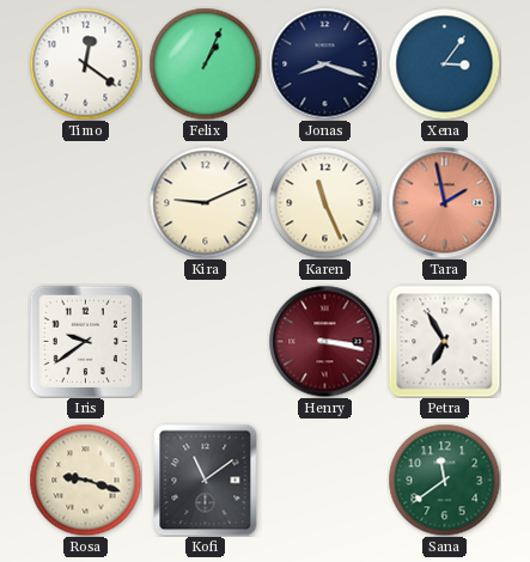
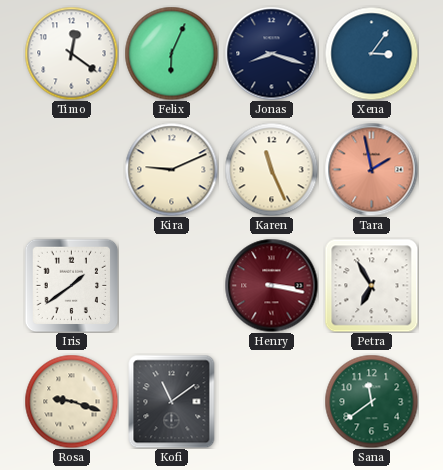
Felix: 1:04 -> 6:04 (171, 53)
Iris: 9:39 -> 1:39 (71, 285)
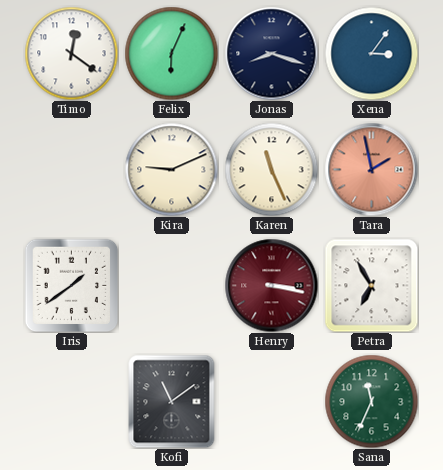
Rosa: 9:18 -> none (71, 401)
Sana: 11:39 -> 11:34 (371, 401)
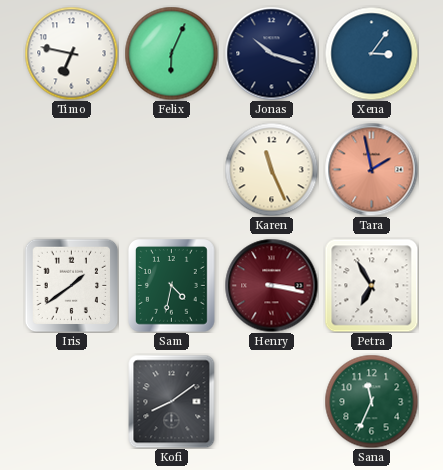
Timo: 12:21 -> 6:47 (71, 53)
Jonas: 8:18 -> 10:18 (271, 53)
Kira: 9:11 -> none (171, 169)
Sam: none -> 4:32 (172, 286)
Kofi: 11:09 -> 8:09 (172, 401)
